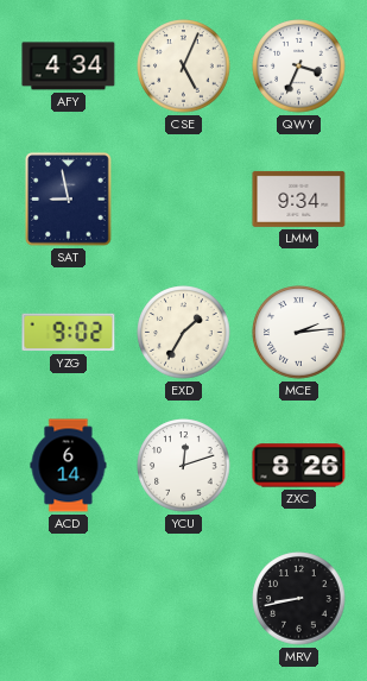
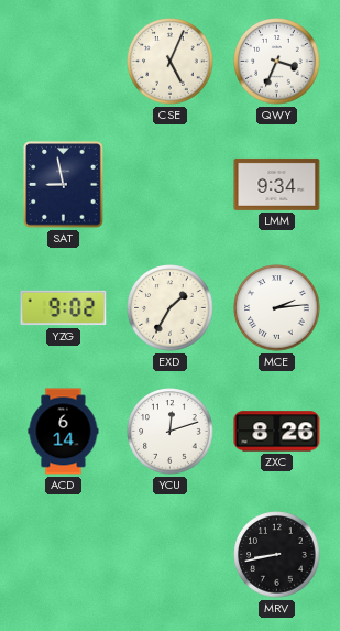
AFY: 4:34 -> none (69, 67)
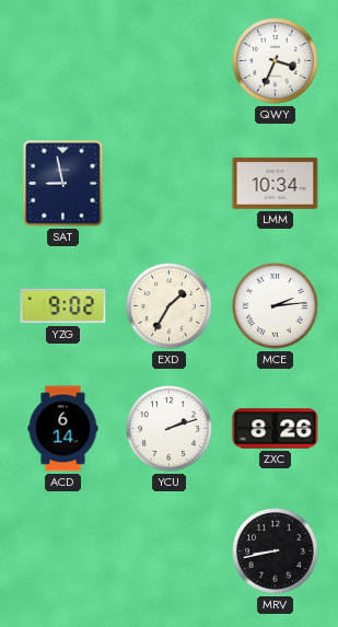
CSE: 5:04 -> none (171, 62)
LMM: 9:34 -> 10:34 (276, 183)
YCU: 12:12 -> 2:12 (170, 429)
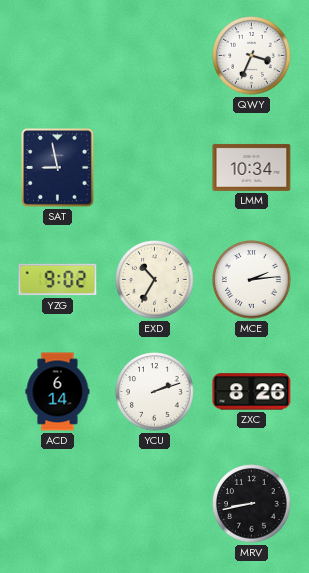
EXD: 1:35 -> 10:35 (155, 280)
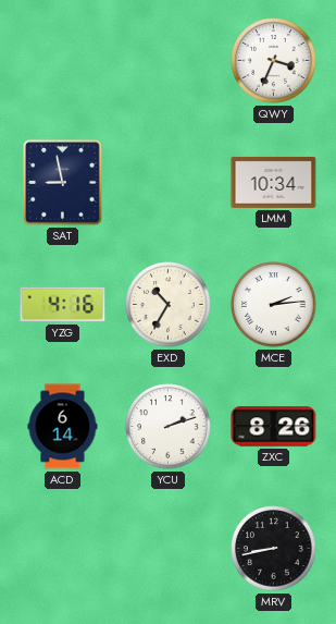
YZG: 9:02 -> 4:16 (63, 305)
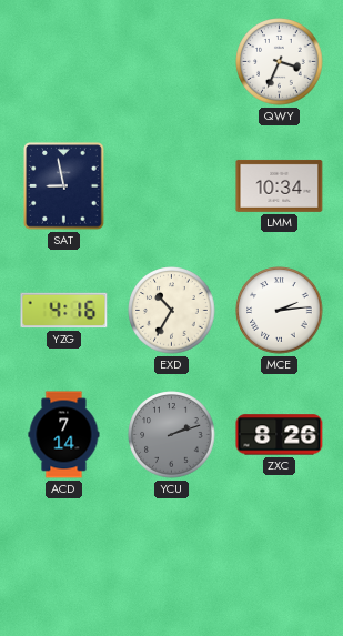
ACD: 6:14 -> 7:14 (64, 435)
YCU dial: white -> grey (172, 435)
MRV: 8:43 -> none (274, 549)
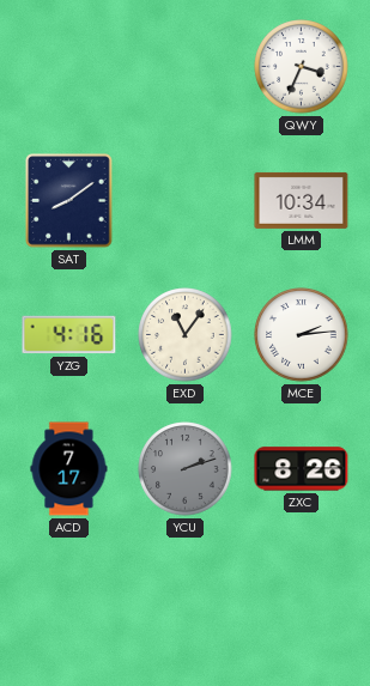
SAT: 8:58 -> 8:09 (69, 201)
EXD: 10:35 -> 11:06 (186, 335)
ACD: 7:14 -> 7:17 (69, 469)
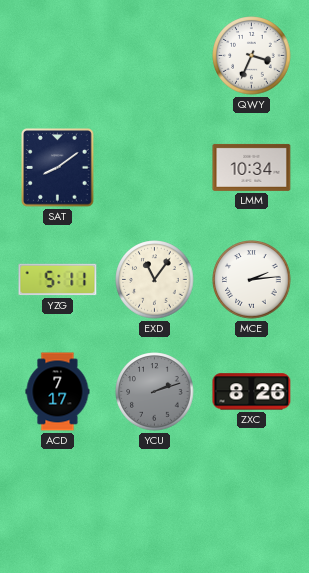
YZG: 4:16 -> 5:11 (58, 280)
